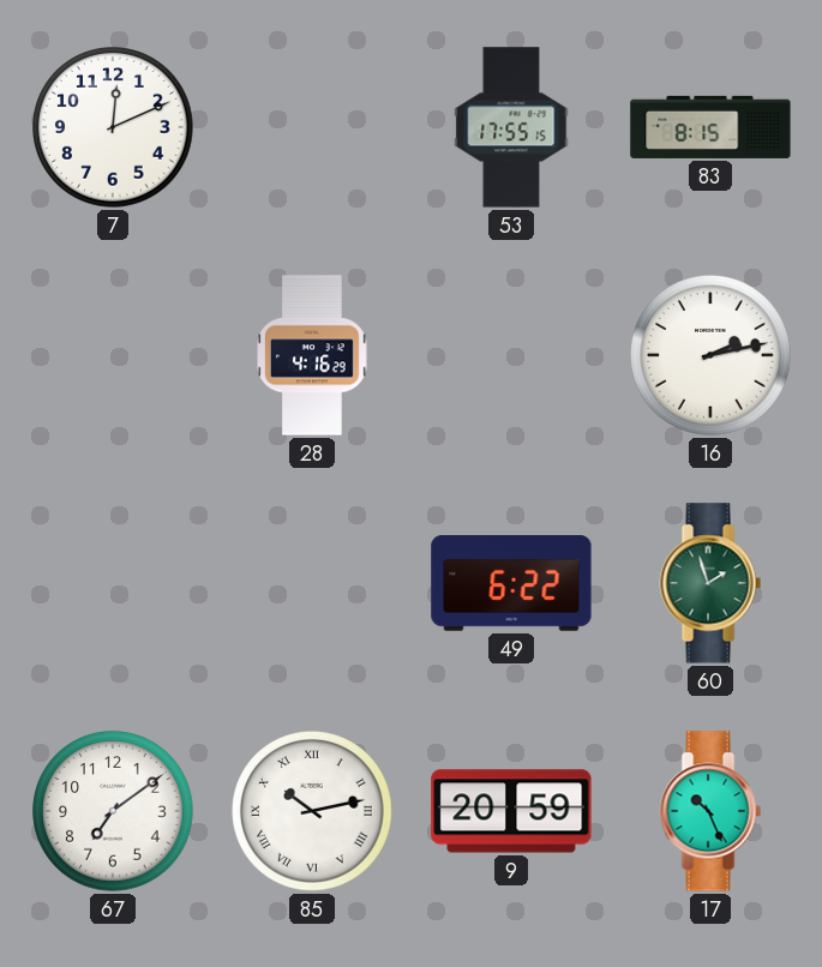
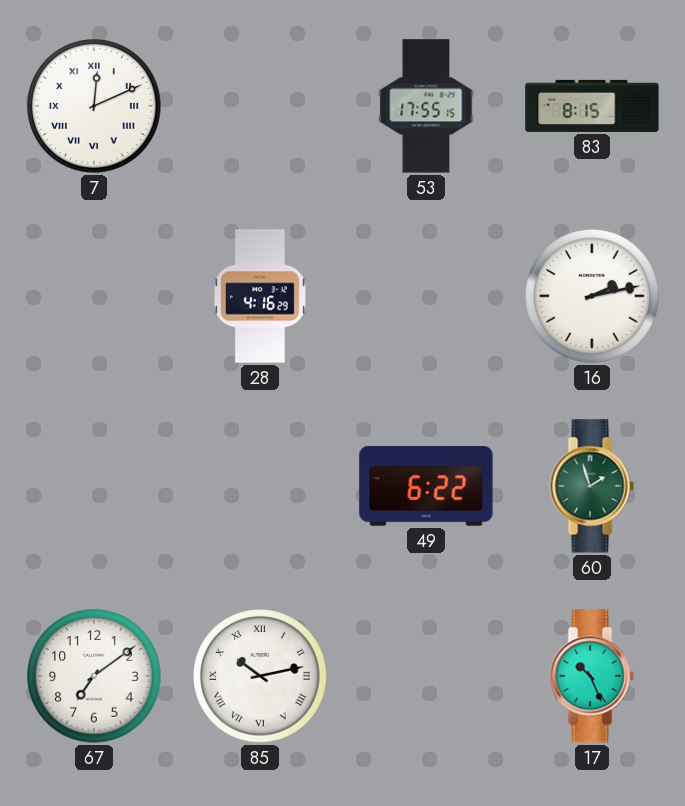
7 numerals: Arabic -> Roman (94, 106)
9: 20:59 -> none (511, 811)
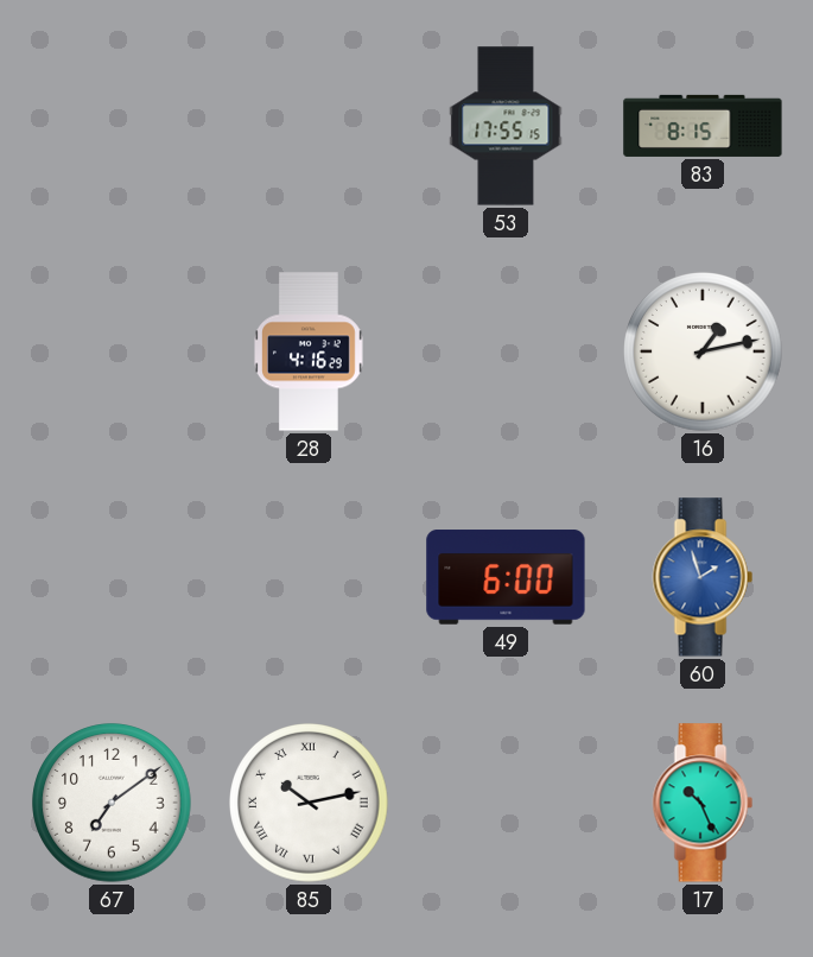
7: 12:11 -> none (94, 106)
16: 2:13 -> 1:13 (703, 351)
49: 6:22 -> 6:00 (506, 577)
60 dial: green -> blue (703, 577)
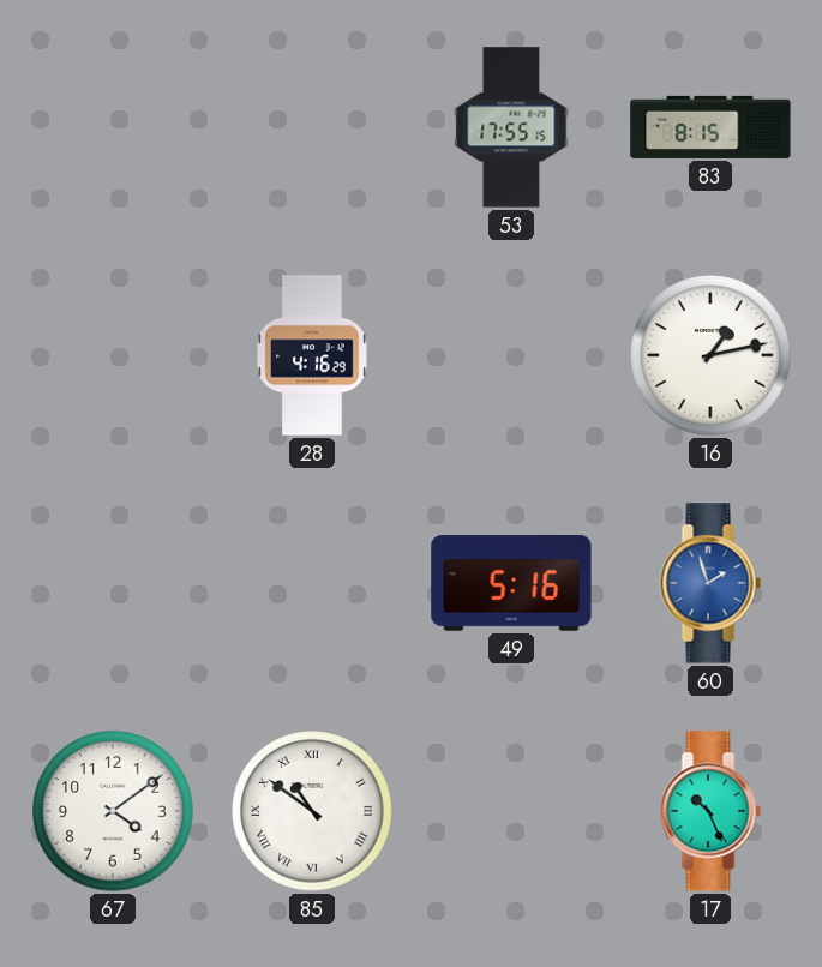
49: 6:00 -> 5:16 (511, 583)
67: 7:09 -> 4:09 (113, 811)
85: 10:13 -> 10:51 (312, 811)
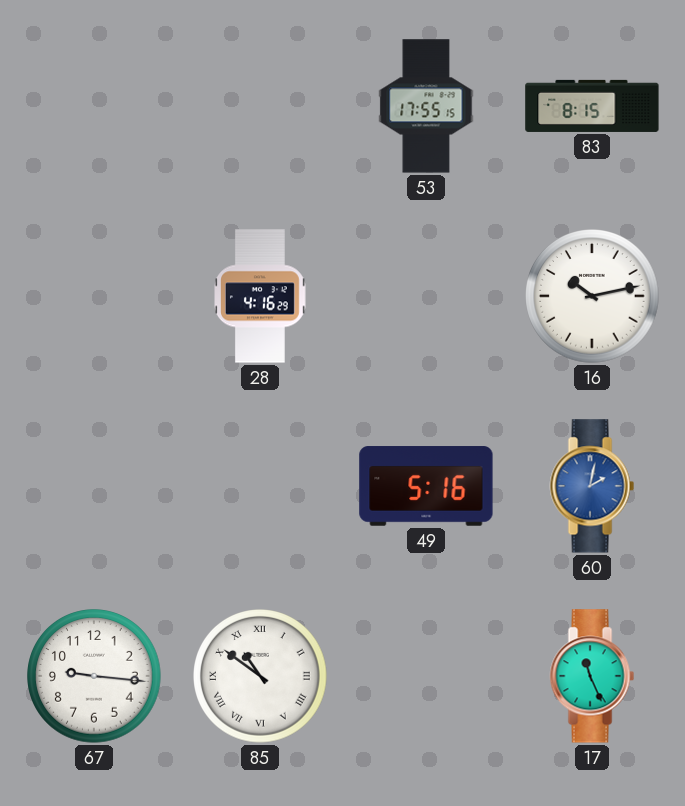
16: 1:13 -> 10:13 (592, 296)
60: 1:57 -> 2:02 (592, 486)
67: 4:09 -> 9:16 (94, 676)
17: 10:26 -> 11:26 (592, 676)
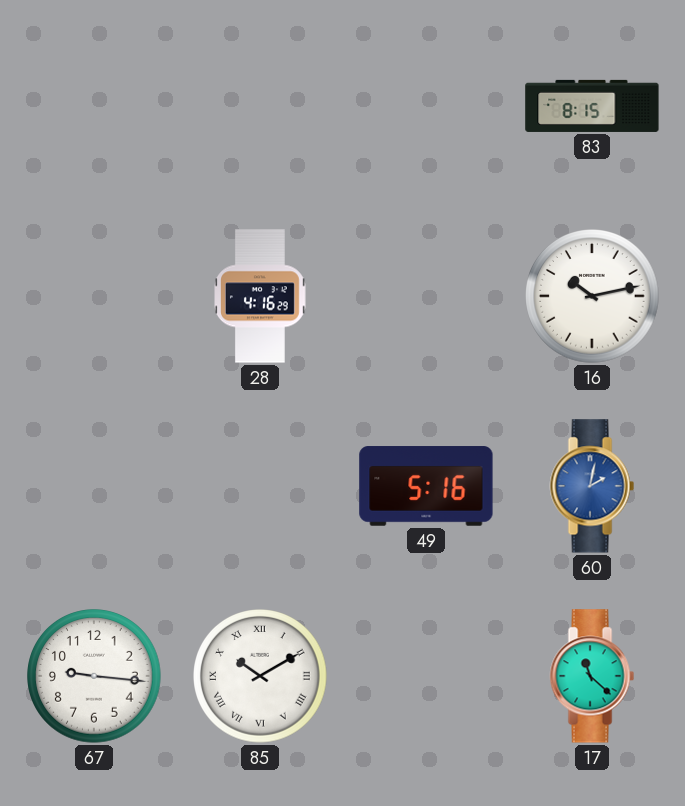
53: 17:55 -> none (426, 106)
85: 10:51 -> 10:10 (260, 676)
17: 11:26 -> 11:22 (592, 676)
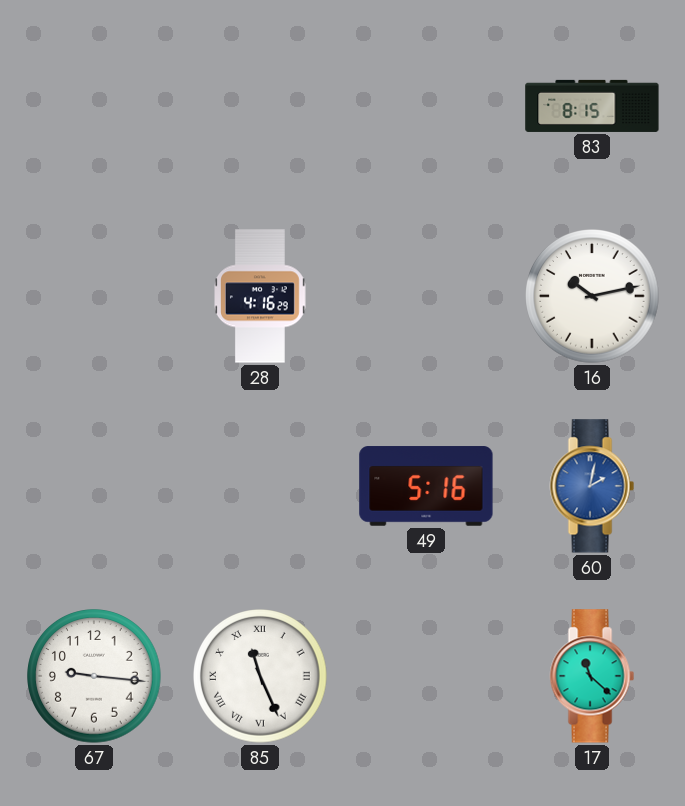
85: 10:10 -> 11:26 (260, 676)
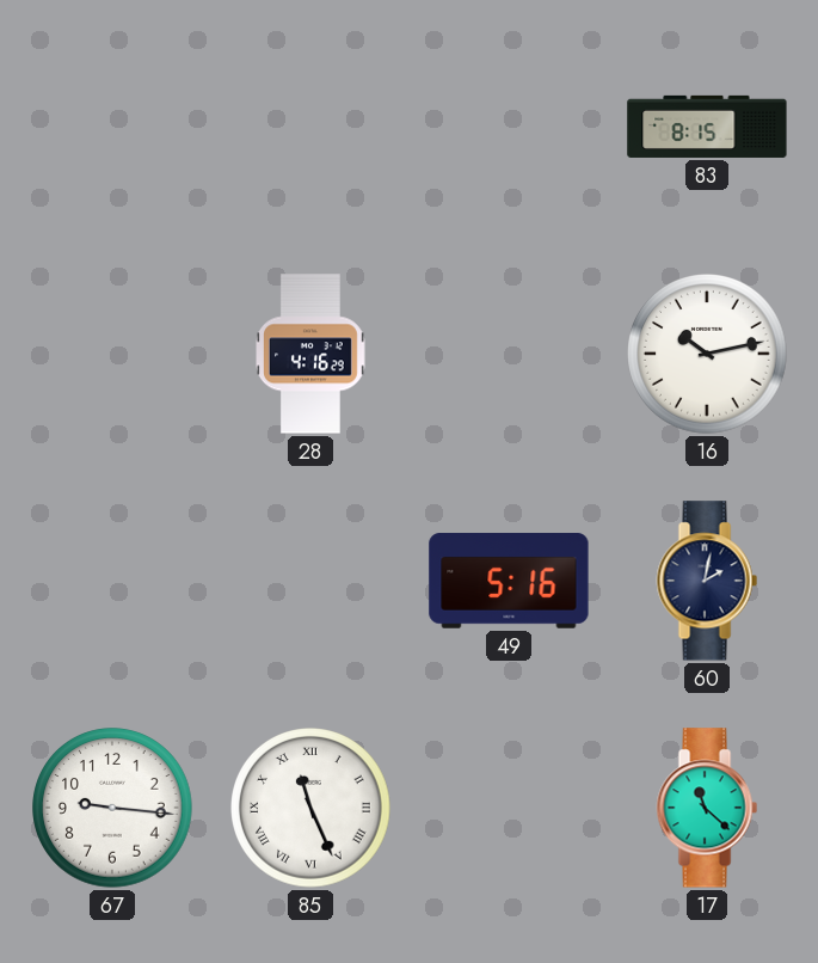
60 dial: blue -> navy (707, 581)
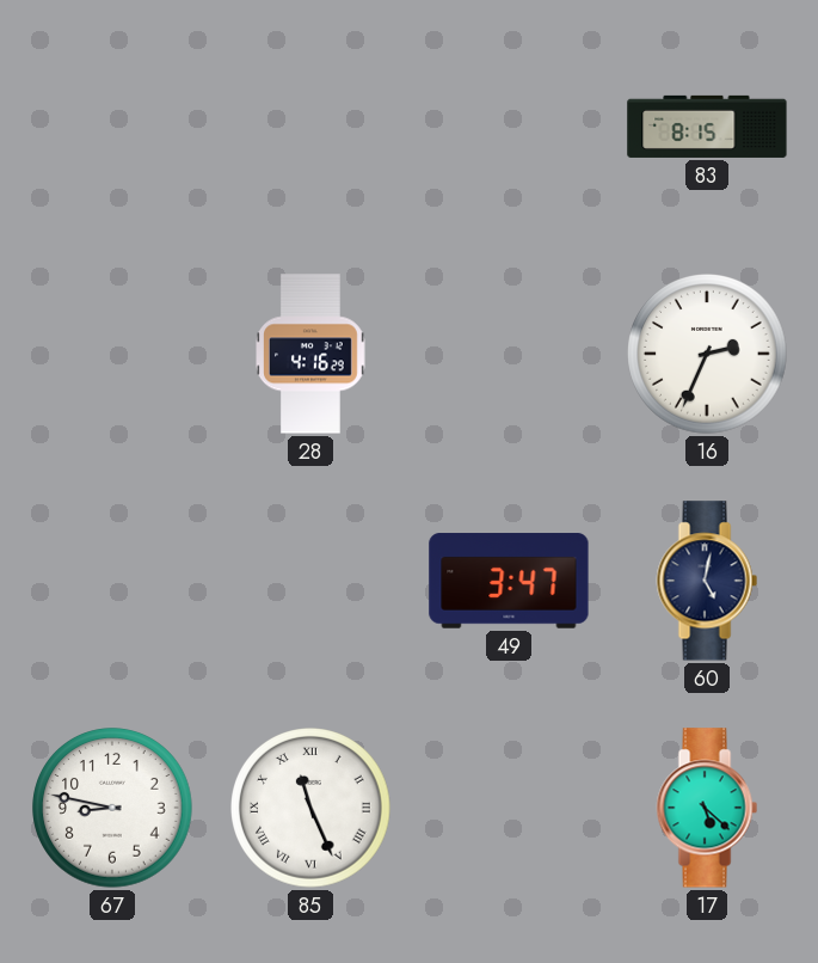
16: 10:13 -> 2:34 (707, 354)
49: 5:16 -> 3:47 (509, 581)
60: 2:02 -> 5:02 (707, 581)
67: 9:16 -> 8:47 (112, 808)
17: 11:22 -> 5:22 (707, 808)
